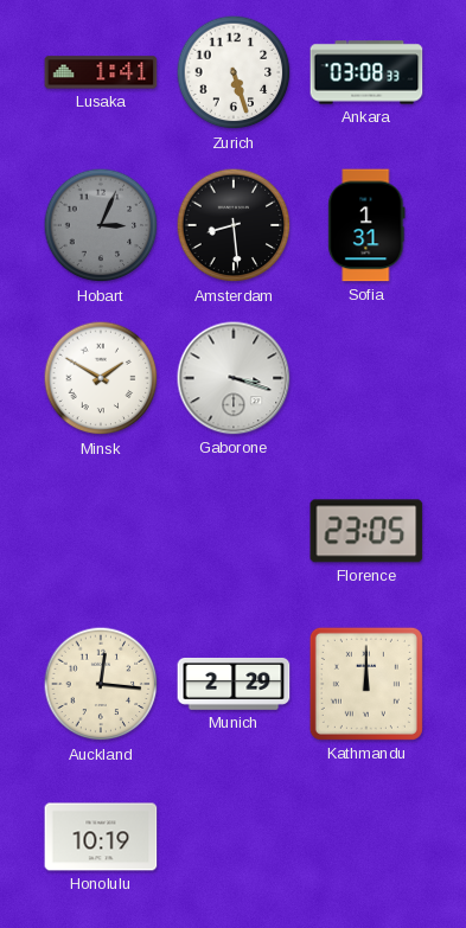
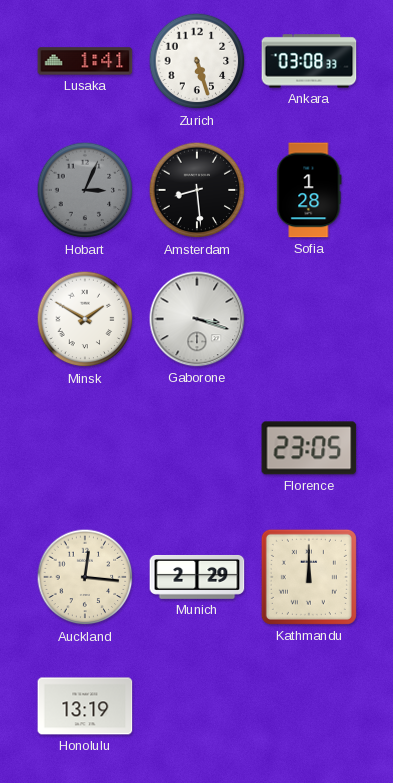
Sofia: 1:31 -> 1:28 (309, 190)
Honolulu: 10:19 -> 13:19 (85, 706)
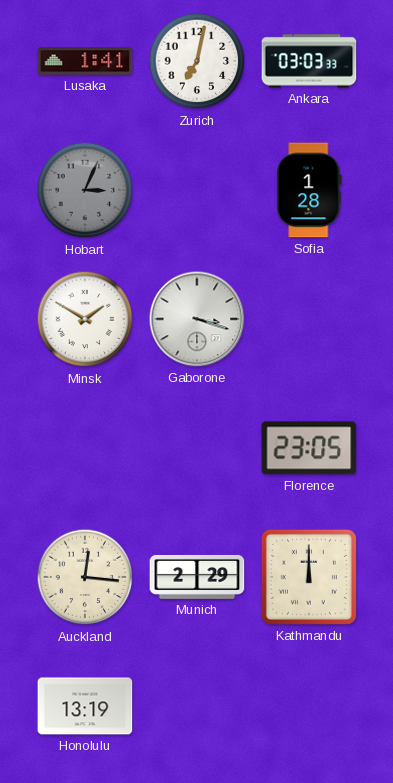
Zurich: 5:27 -> 7:02 (197, 61)
Ankara: 03:08 -> 03:03 (309, 61)
Amsterdam: 8:29 -> none (197, 190)
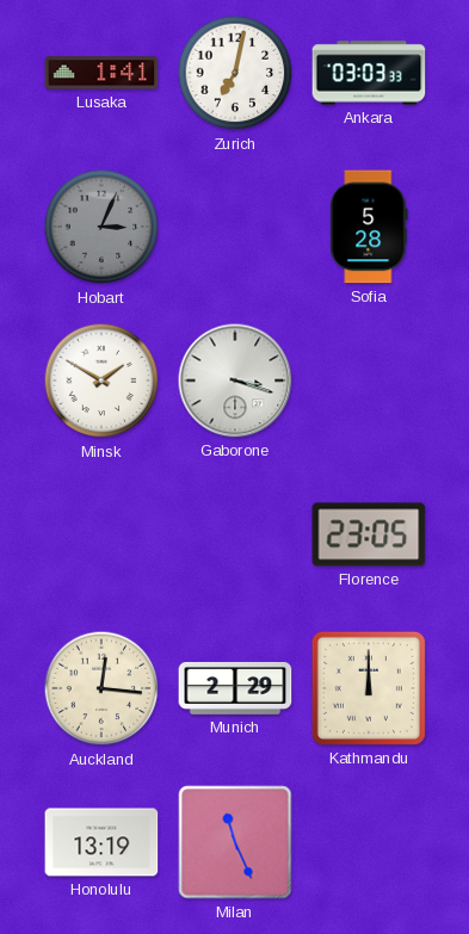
Sofia: 1:28 -> 5:28 (369, 227)
Milan: none -> 11:26 (235, 842)
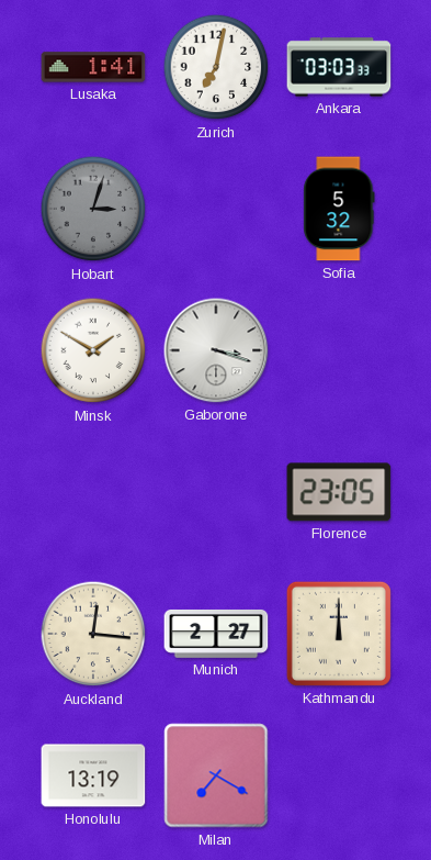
Hobart: 3:04 -> 3:03 (93, 209)
Sofia: 5:28 -> 5:32 (339, 209)
Munich: 2:29 -> 2:27 (216, 634)
Milan: 11:26 -> 7:20 (216, 775)
